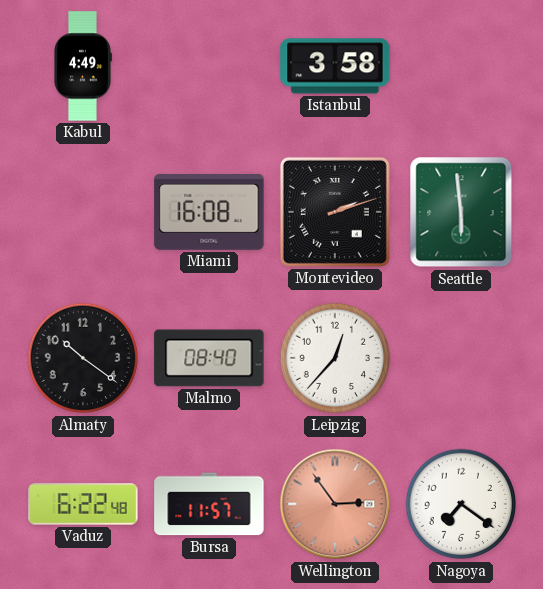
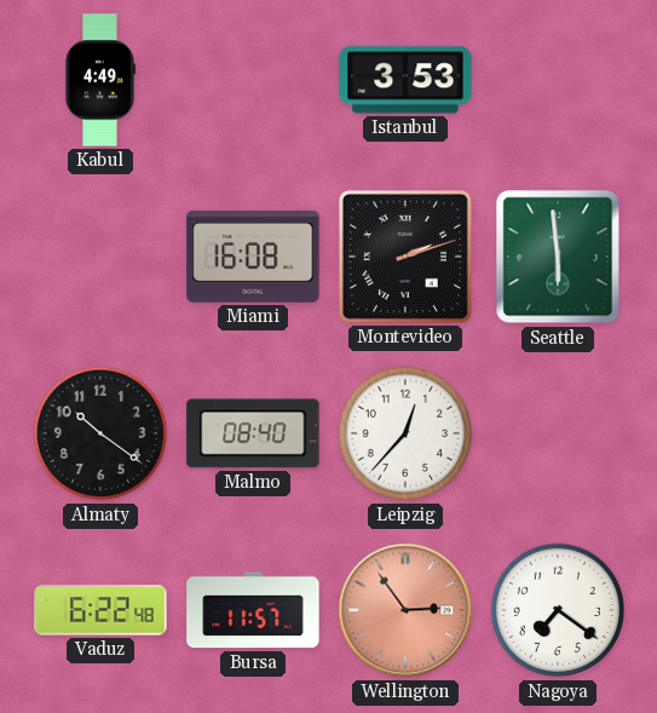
Istanbul: 3:58 -> 3:53 (405, 80)
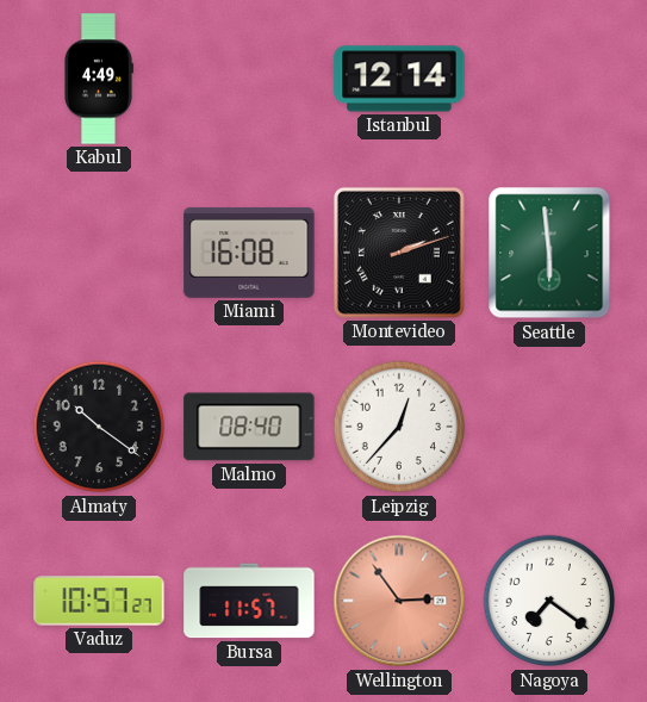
Istanbul: 3:53 -> 12:14 (399, 79)
Vaduz: 6:22 -> 10:57 (99, 601)
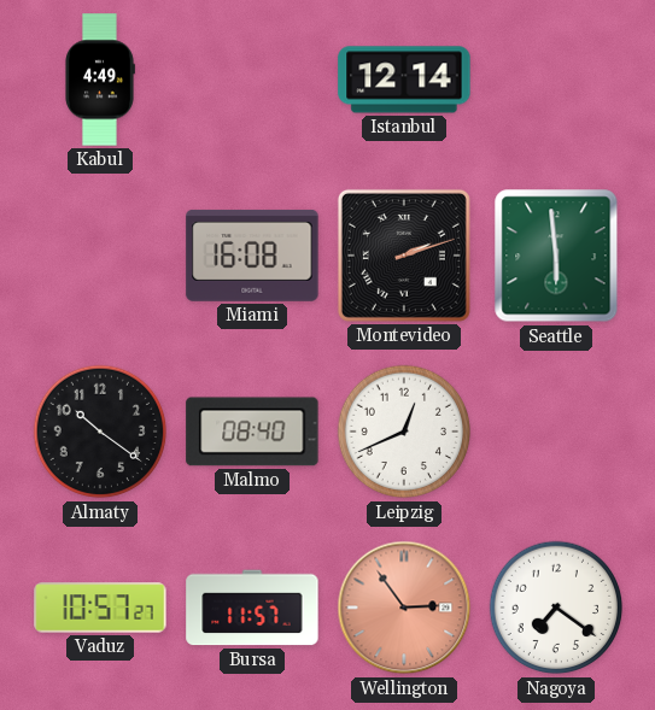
Leipzig: 12:37 -> 12:41 (404, 432)
